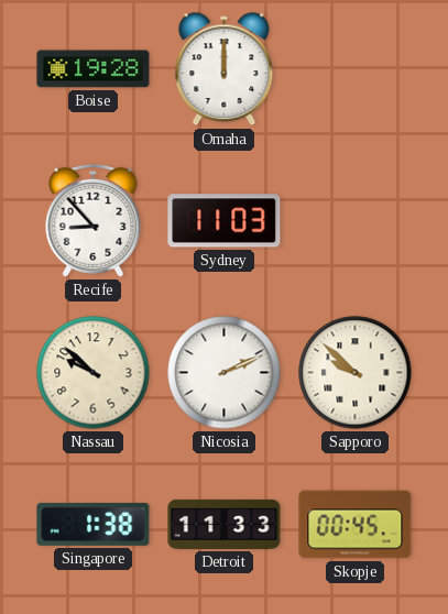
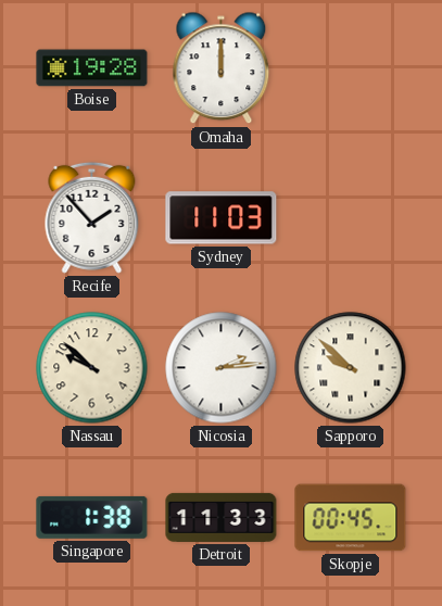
Recife: 8:53 -> 1:53 (92, 217)
Nicosia: 2:11 -> 2:14 (222, 368)
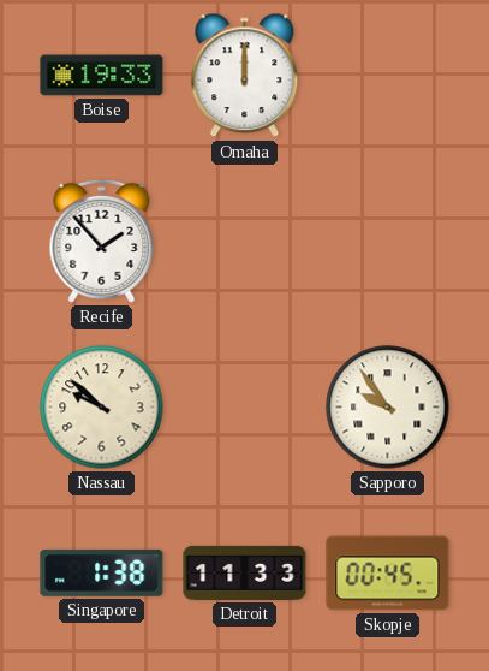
Boise: 19:28 -> 19:33 (102, 76)
Sydney: 11:03 -> none (222, 218)
Nicosia: 2:14 -> none (222, 368)
Sapporo: 9:52 -> 9:54 (388, 408)
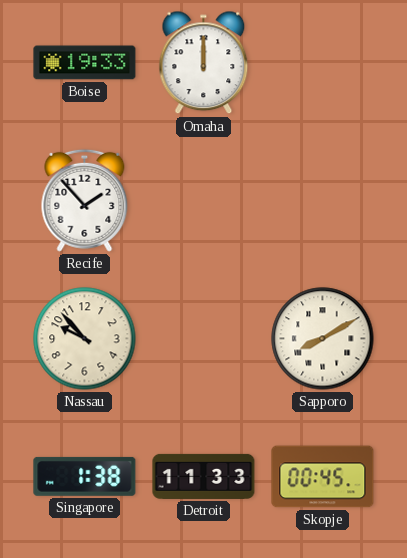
Nassau: 9:52 -> 9:53 (85, 339)
Sapporo: 9:54 -> 8:10 (323, 339)
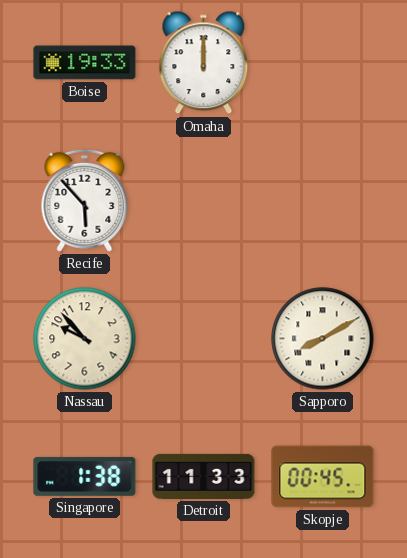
Recife: 1:53 -> 5:53 (85, 200)
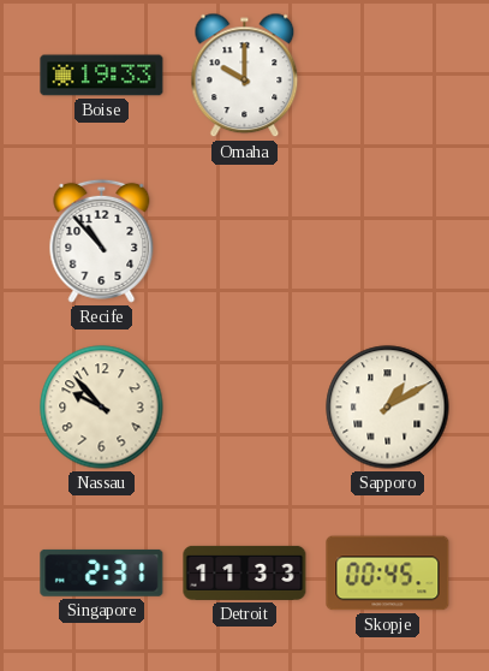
Omaha: 12:00 -> 10:00 (245, 76)
Recife: 5:53 -> 10:53 (102, 241)
Sapporo: 8:10 -> 1:10 (388, 408)
Singapore: 1:38 -> 2:31 (102, 572)
